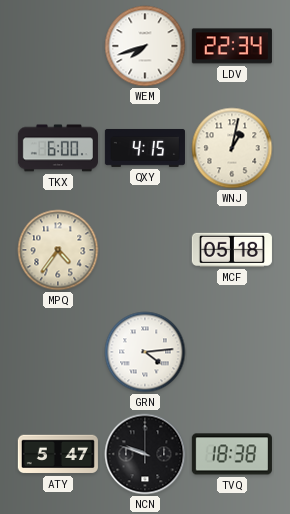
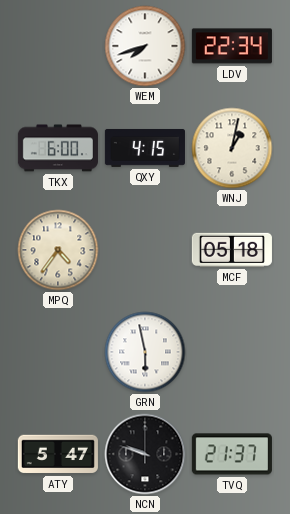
GRN: 4:14 -> 5:58 (145, 352)
TVQ: 18:38 -> 21:37 (232, 454)
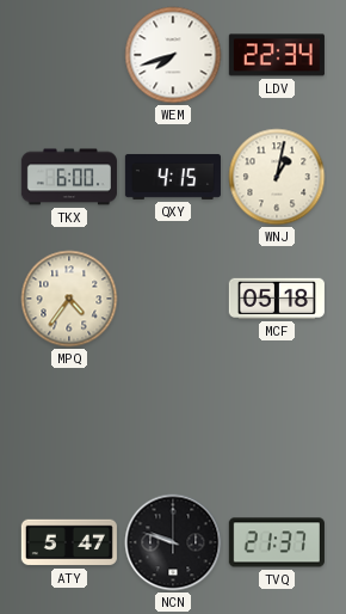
GRN: 5:58 -> none (145, 352)
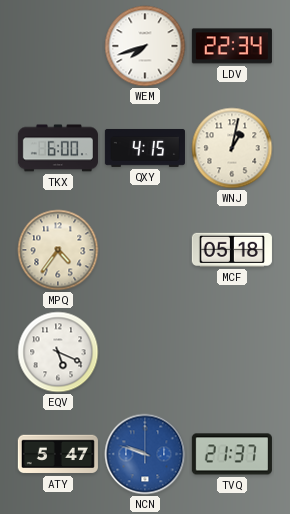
EQV: none -> 5:19 (58, 352)
NCN dial: black -> blue (145, 454)
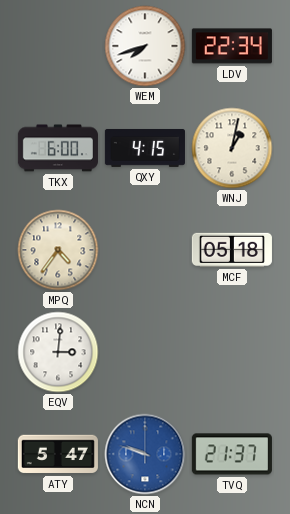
EQV: 5:19 -> 3:01 (58, 352)
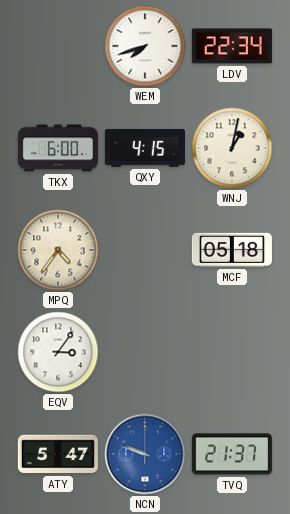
EQV: 3:01 -> 3:06 (58, 352)
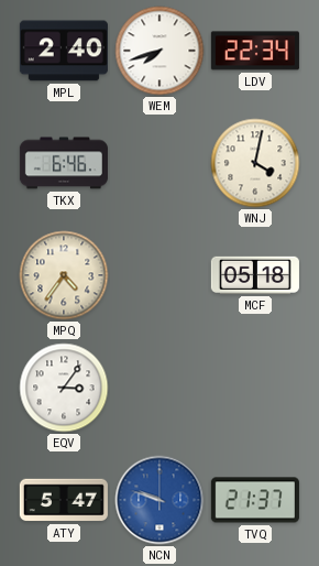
MPL: none -> 2:40 (64, 51)
TKX: 6:00 -> 6:46 (64, 163)
QXY: 4:15 -> none (145, 148)
WNJ: 1:02 -> 4:02 (255, 163)
